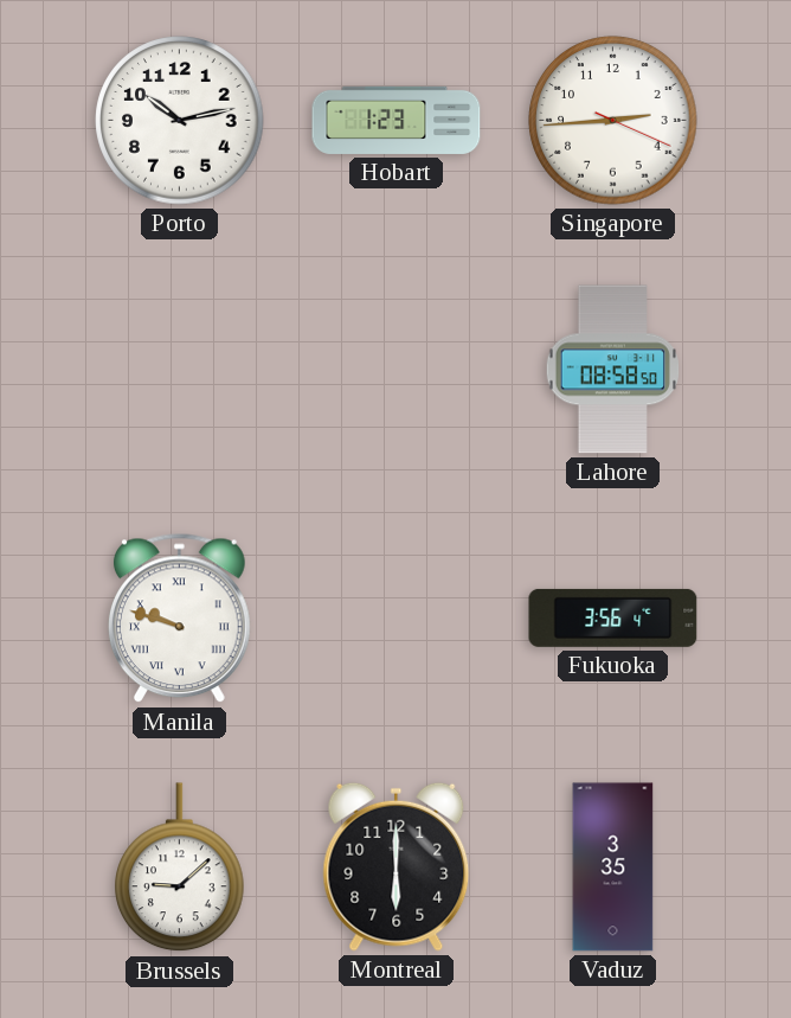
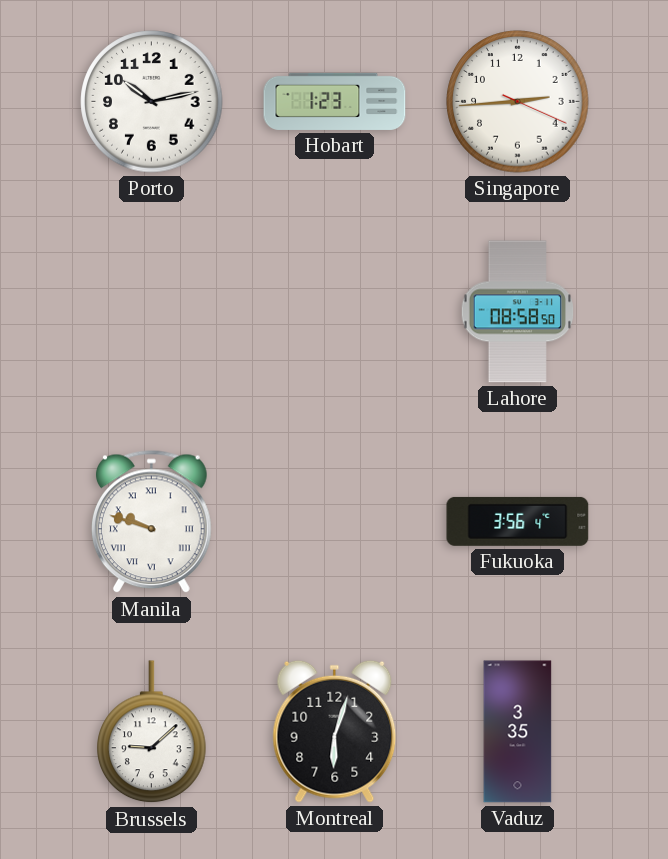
Montreal: 6:00 -> 6:03 (335, 731)
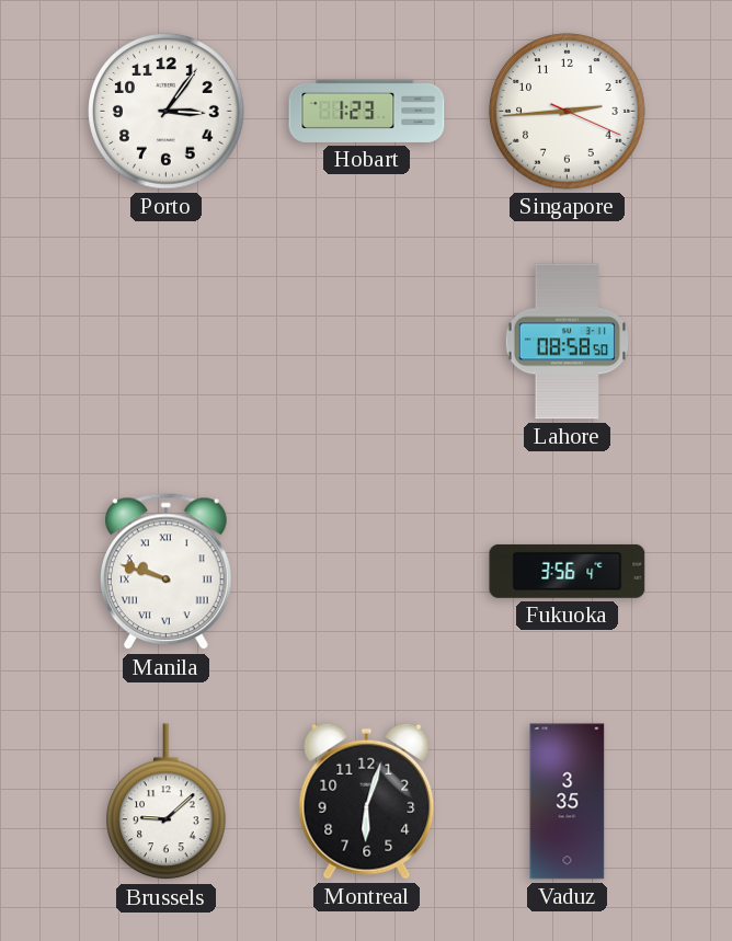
Porto: 10:13 -> 3:06 (167, 112)
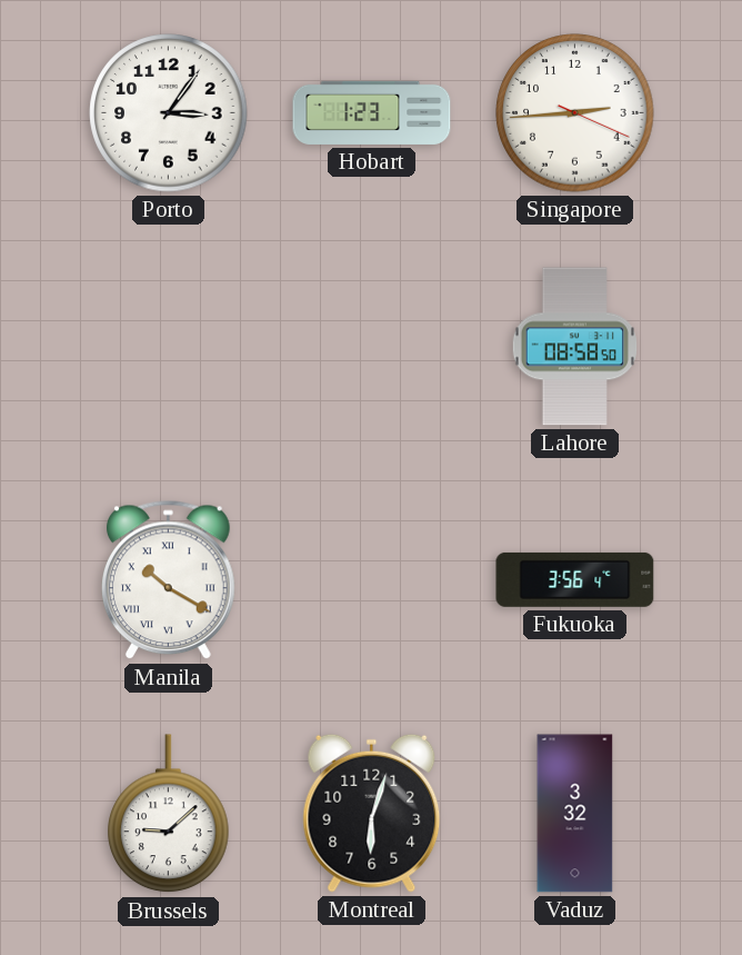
Manila: 9:48 -> 10:20 (169, 580)
Vaduz: 3:35 -> 3:32 (575, 814)
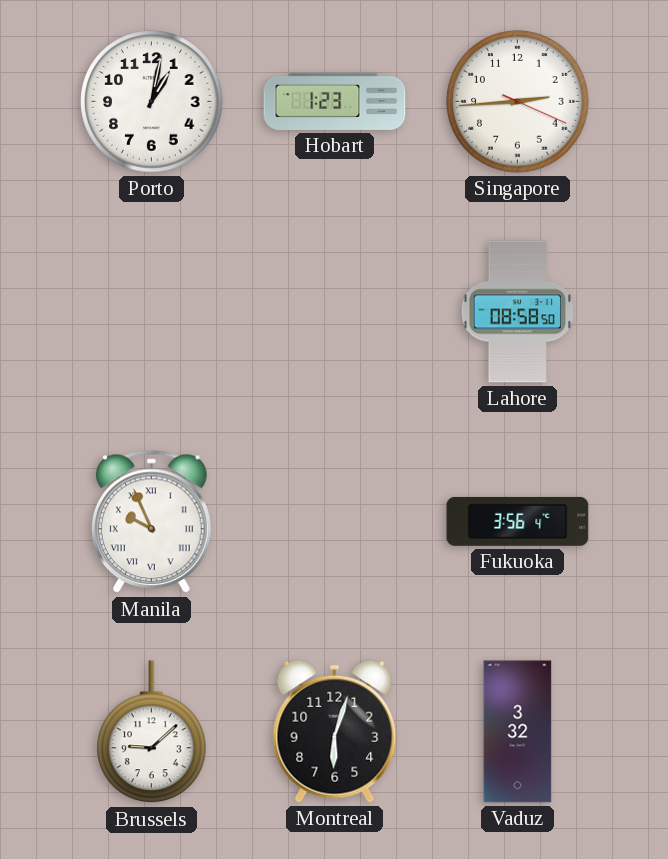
Porto: 3:06 -> 1:02 (152, 102)
Manila: 10:20 -> 9:56 (152, 522)
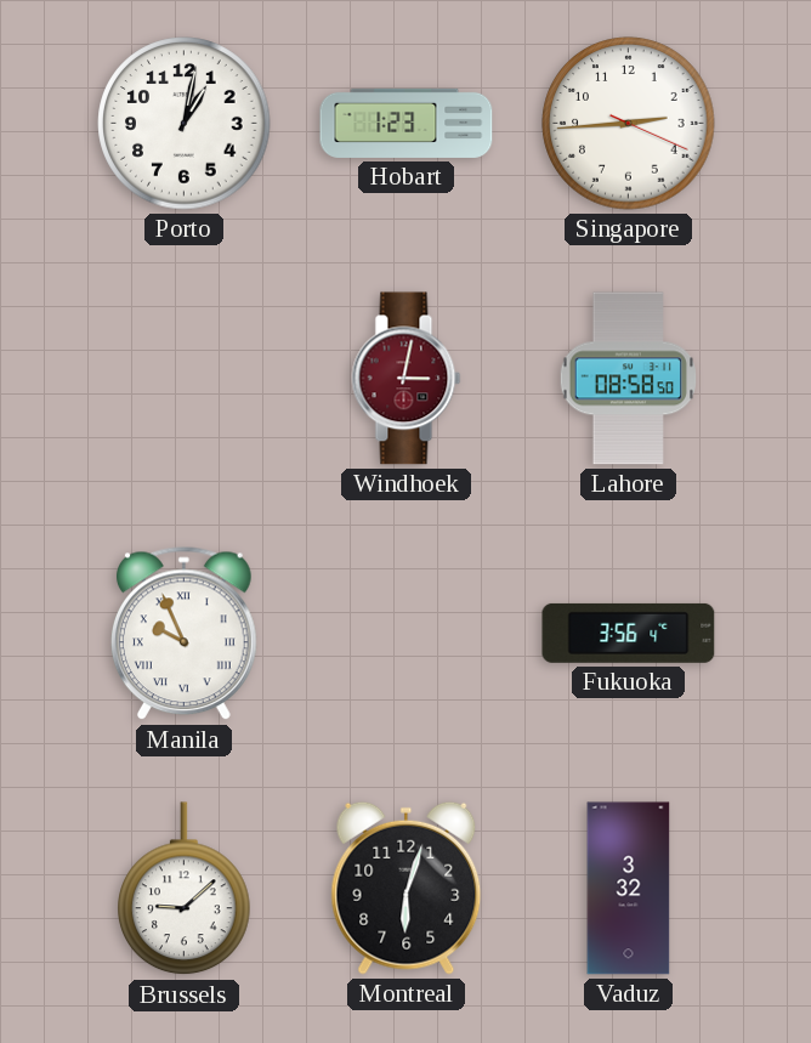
Windhoek: none -> 3:02 (407, 379)
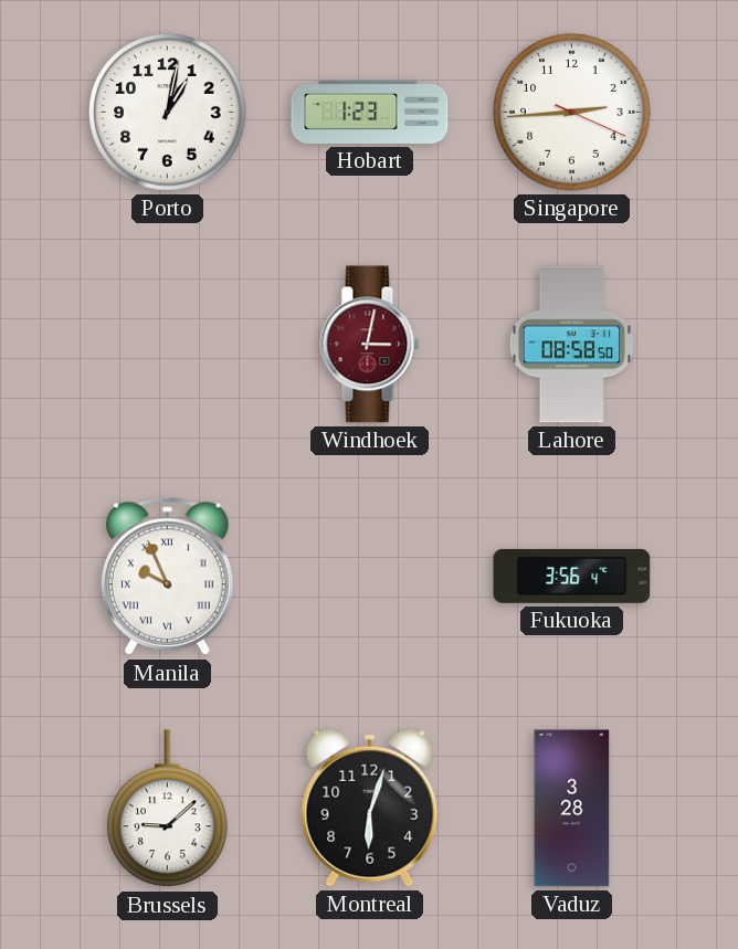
Vaduz: 3:32 -> 3:28 (572, 809)
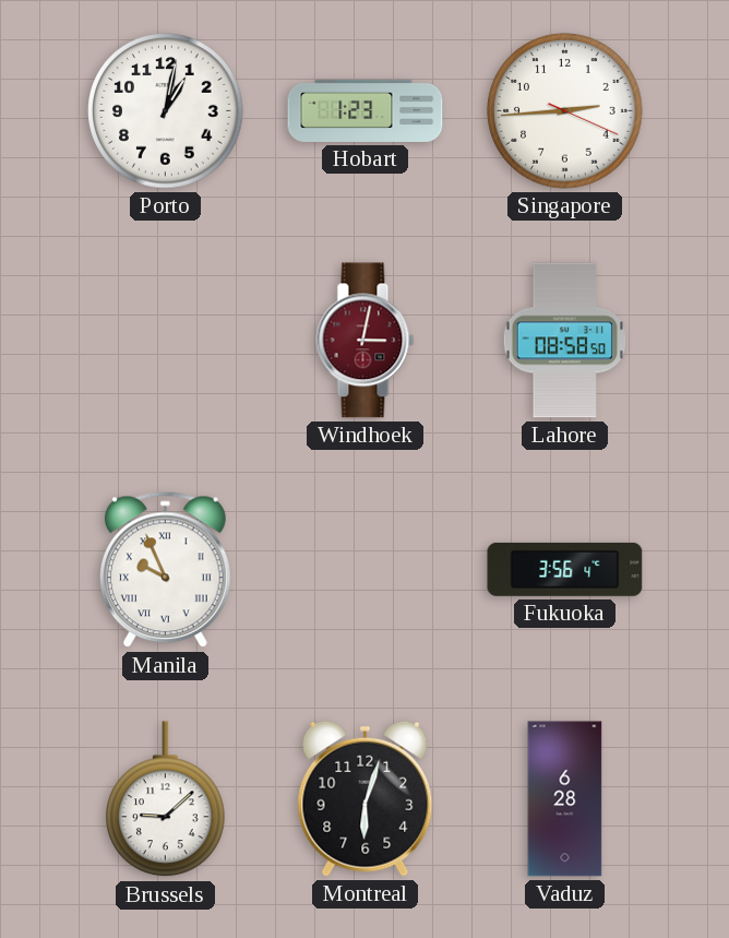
Vaduz: 3:28 -> 6:28 (565, 799)
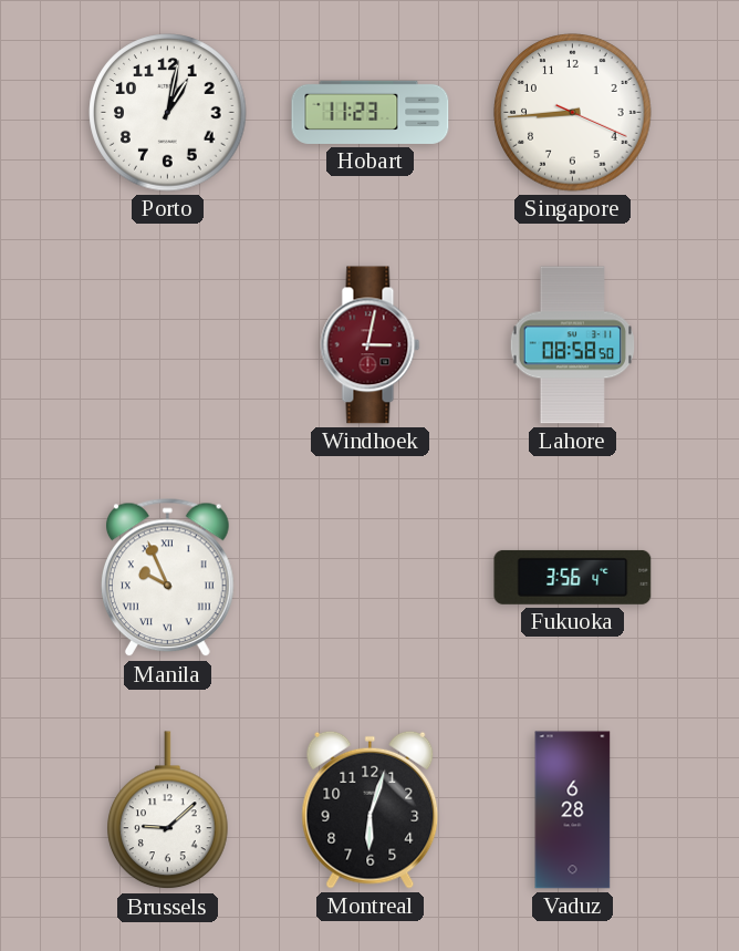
Hobart: 1:23 -> 11:23 (371, 112)
Singapore: 2:44 -> 8:44 (573, 113)
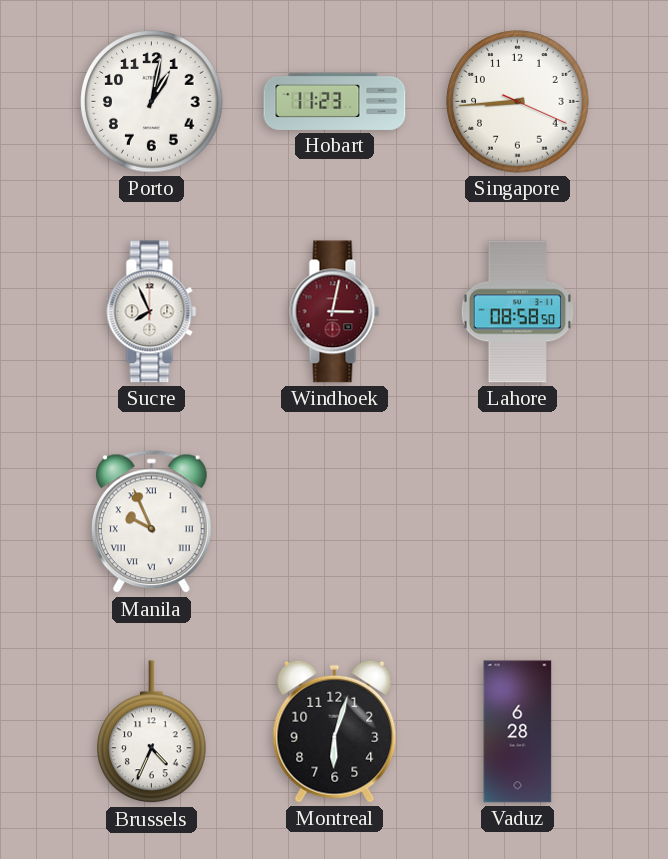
Sucre: none -> 7:56 (152, 312)
Fukuoka: 3:56 -> none (573, 577)
Brussels: 9:08 -> 4:34 (152, 732)
